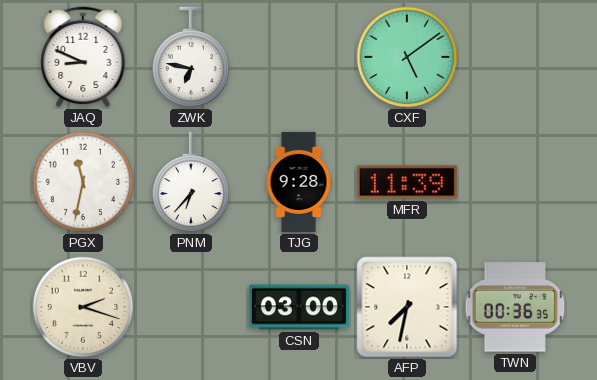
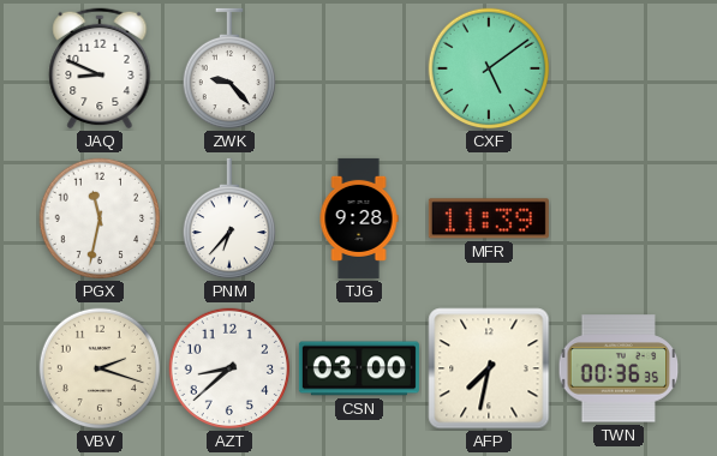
ZWK: 6:47 -> 9:23 (228, 68)
AZT: none -> 8:38 (229, 368)
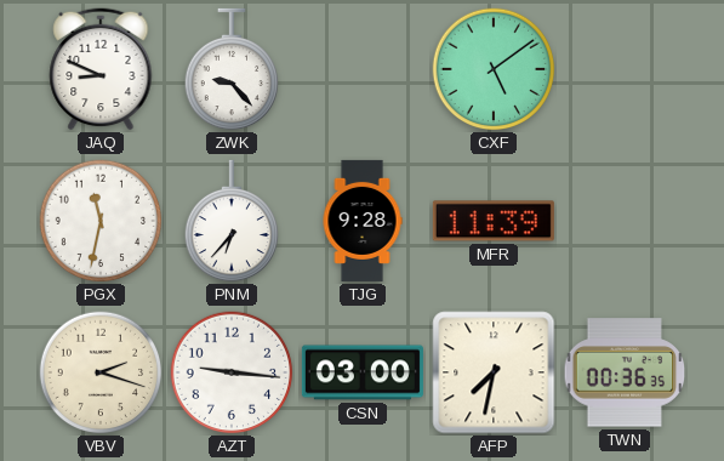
AZT: 8:38 -> 9:16 (232, 372)
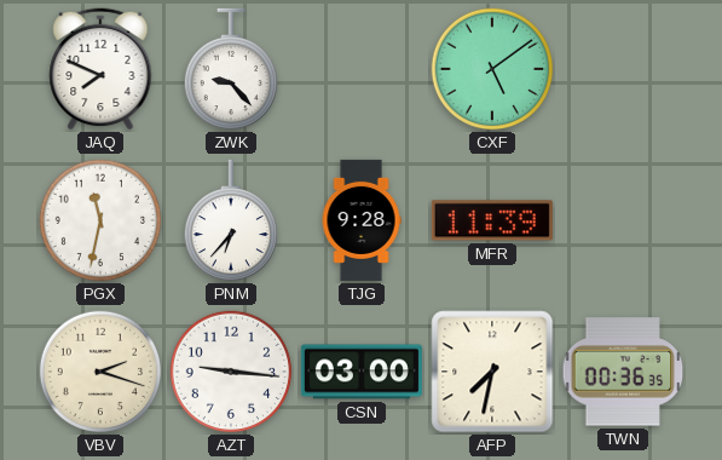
JAQ: 8:49 -> 7:49 (100, 69)
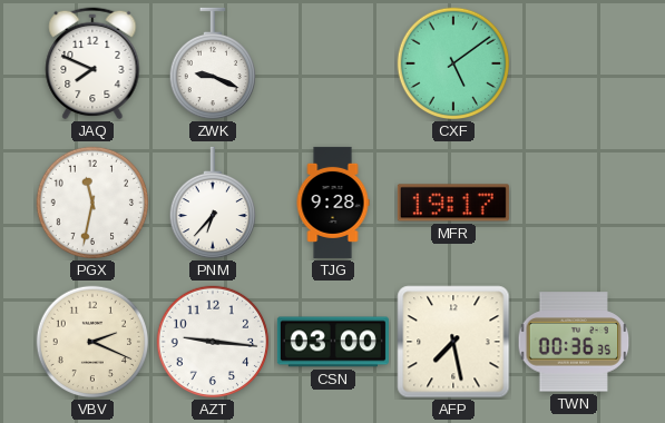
ZWK: 9:23 -> 9:19 (212, 63)
MFR: 11:39 -> 19:17 (453, 203)
VBV: 2:18 -> 2:19 (92, 342)
AFP: 7:32 -> 7:28 (453, 342)
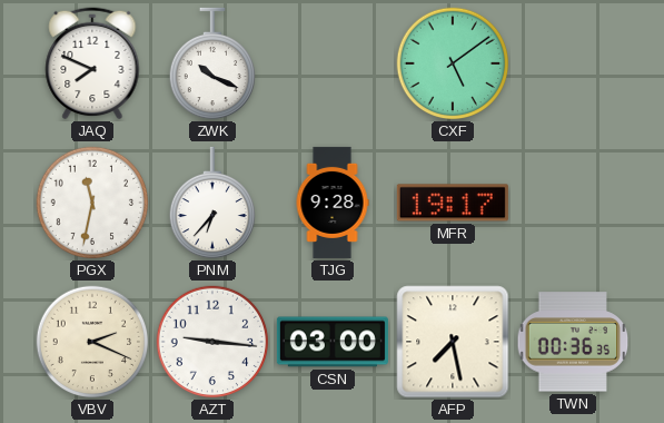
ZWK: 9:19 -> 10:19 (211, 63)
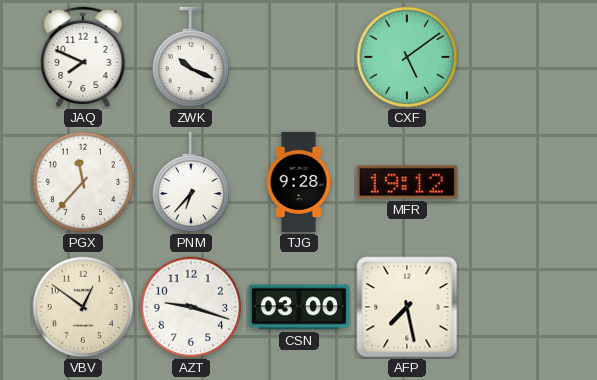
PGX: 11:32 -> 11:37 (83, 182)
MFR: 19:17 -> 19:12 (407, 182)
VBV: 2:19 -> 12:51 (83, 307)
AZT: 9:16 -> 9:18 (191, 307)
TWN: 00:36 -> none (573, 342)
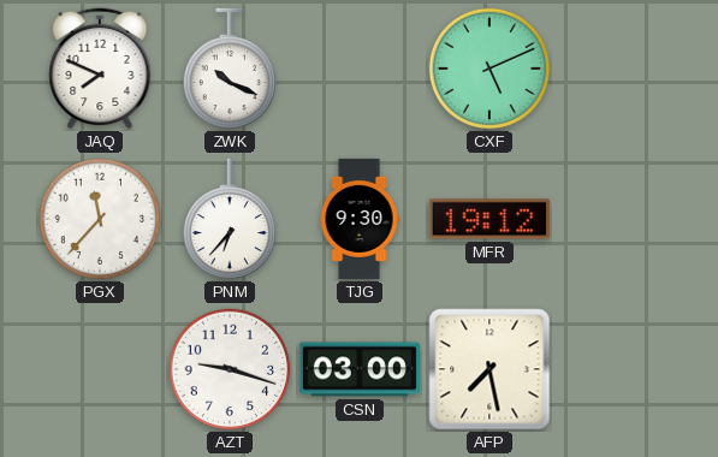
CXF: 5:09 -> 5:11 (489, 69)
TJG: 9:28 -> 9:30 (360, 219)
VBV: 12:51 -> none (83, 307)
